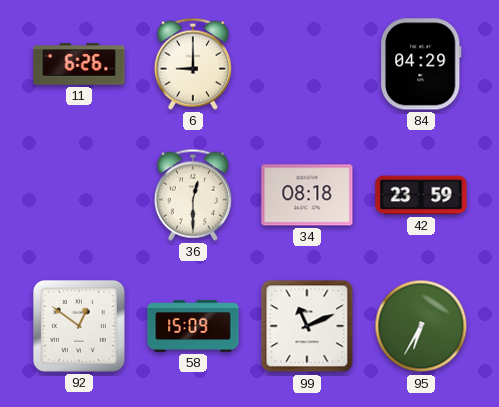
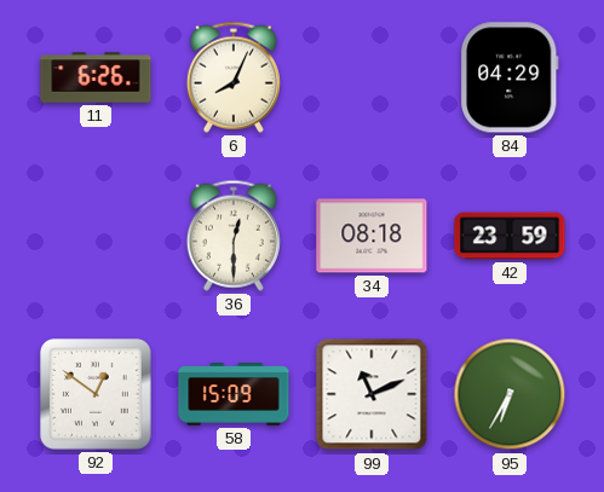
6: 9:00 -> 8:04 (234, 77)
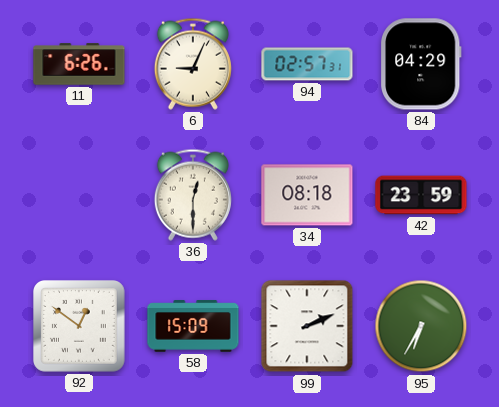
6: 8:04 -> 9:04 (193, 64)
94: none -> 02:57 (307, 64)
99: 11:11 -> 2:11 (307, 326)
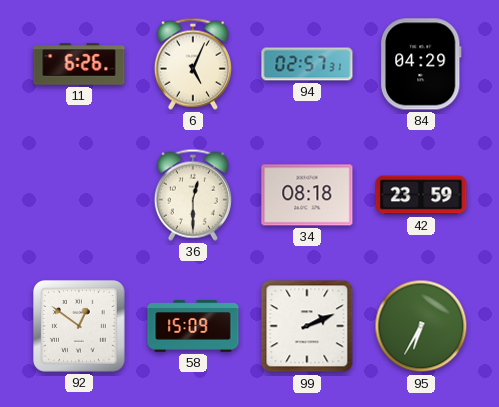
6: 9:04 -> 5:04 (193, 64)
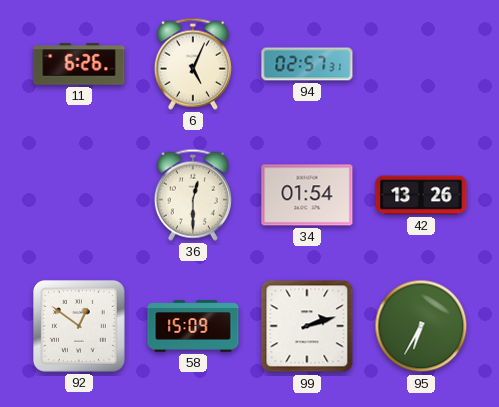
84: 04:29 -> none (421, 64)
34: 08:18 -> 01:54 (307, 195)
42: 23:59 -> 13:26 (421, 195)
99: 2:11 -> 2:12 (307, 326)
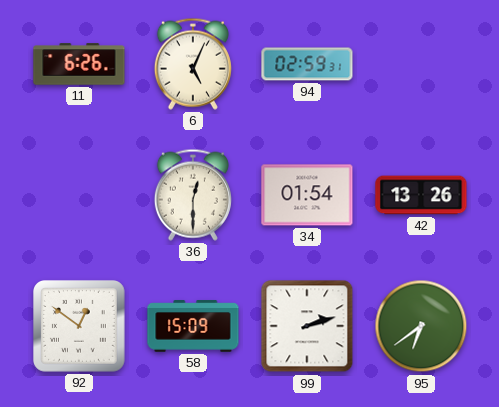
94: 02:57 -> 02:59 (307, 64)
95: 6:35 -> 6:39 (421, 326)
